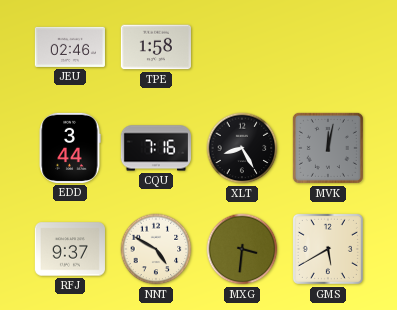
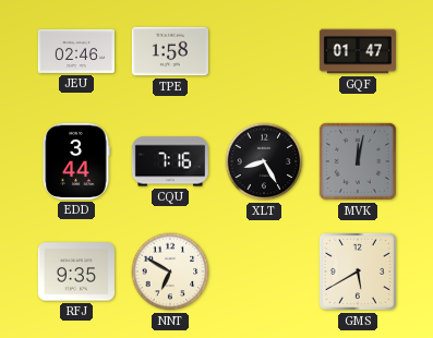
GQF: none -> 01:47 (357, 51)
RFJ: 9:37 -> 9:35 (76, 271)
NNT: 4:50 -> 6:50 (170, 271)
MXG: 3:31 -> none (242, 249)
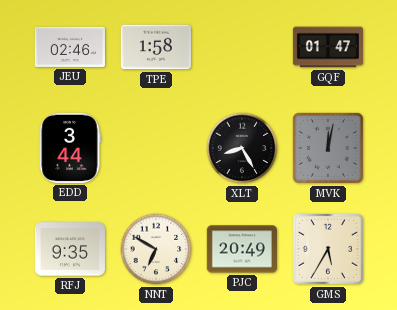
CQU: 7:16 -> none (170, 161)
PJC: none -> 20:49 (242, 249)
GMS: 5:40 -> 5:35 (328, 249)
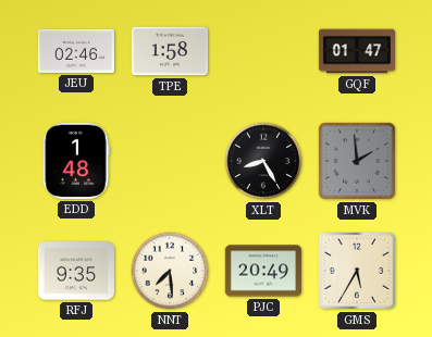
EDD: 3:44 -> 1:48 (76, 161)
MVK: 12:02 -> 1:59 (357, 161)
NNT: 6:50 -> 7:29 (170, 271)
